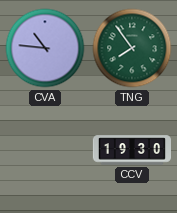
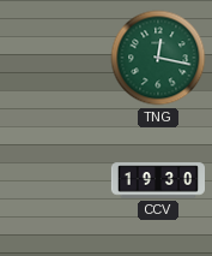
CVA: 10:46 -> none (45, 48)
TNG: 7:54 -> 12:17 (158, 58)
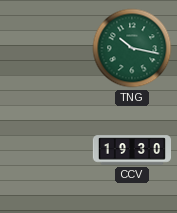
TNG: 12:17 -> 10:17 (132, 48)
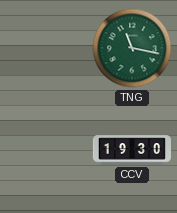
TNG: 10:17 -> 11:17 (132, 48)
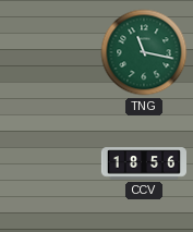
CCV: 19:30 -> 18:56 (143, 163)
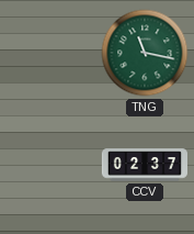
CCV: 18:56 -> 02:37 (144, 165)
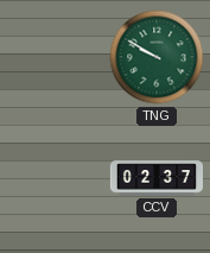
TNG: 11:17 -> 9:50 (157, 57)
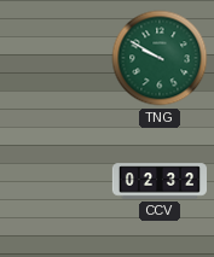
CCV: 02:37 -> 02:32 (158, 181)
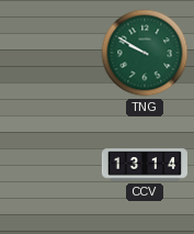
CCV: 02:32 -> 13:14 (144, 165)
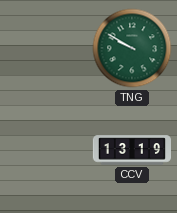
CCV: 13:14 -> 13:19 (131, 150)
